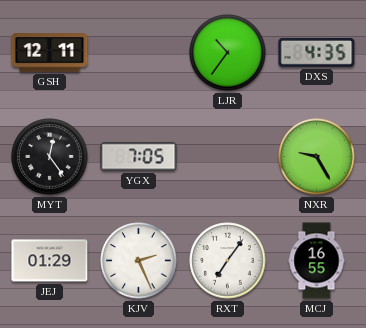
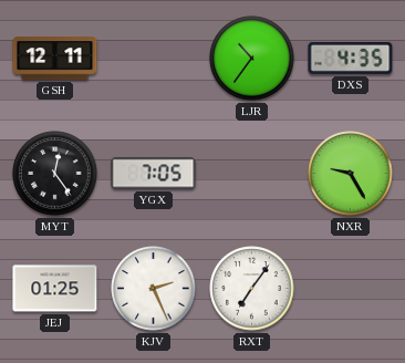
JEJ: 01:29 -> 01:25 (55, 289)
MCJ: 16:55 -> none (317, 261)
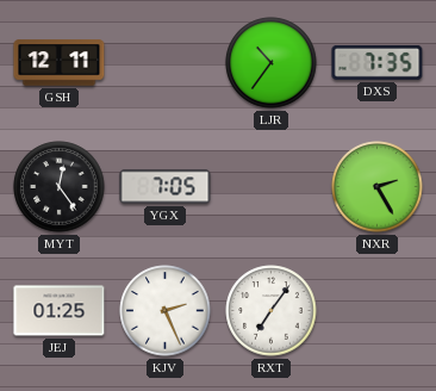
DXS: 4:35 -> 7:35 (378, 62)
NXR: 9:25 -> 2:25 (378, 187)
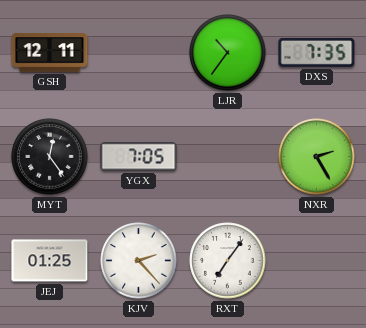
KJV: 2:26 -> 2:23 (139, 261)
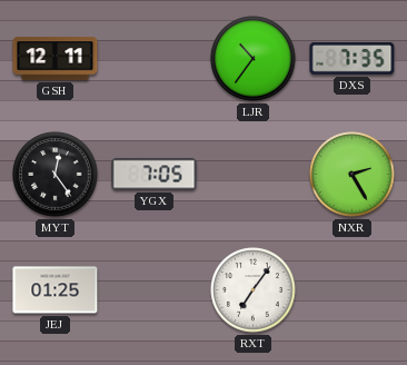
KJV: 2:23 -> none (139, 261)
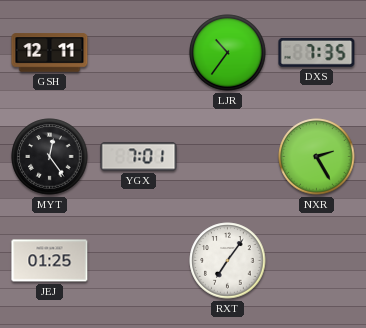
YGX: 7:05 -> 7:01 (139, 157)
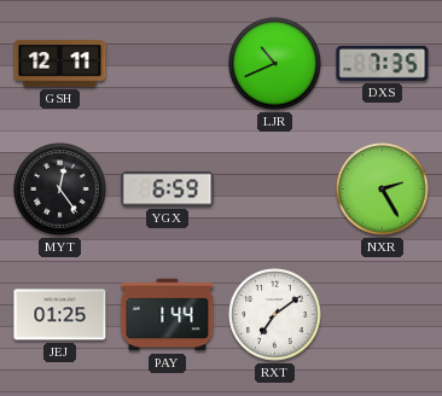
LJR: 10:36 -> 10:41 (275, 64)
YGX: 7:01 -> 6:59 (168, 190)
PAY: none -> 1:44 (168, 315)
RXT: 7:06 -> 7:09 (275, 315)
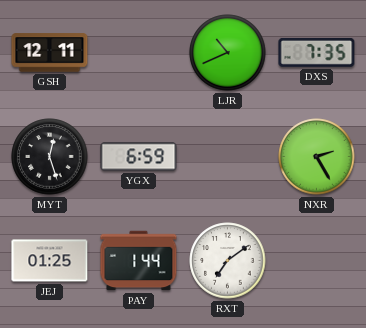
MYT: 12:24 -> 12:27 (50, 157)
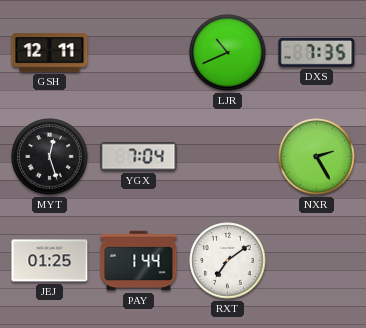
YGX: 6:59 -> 7:04 (139, 157)
